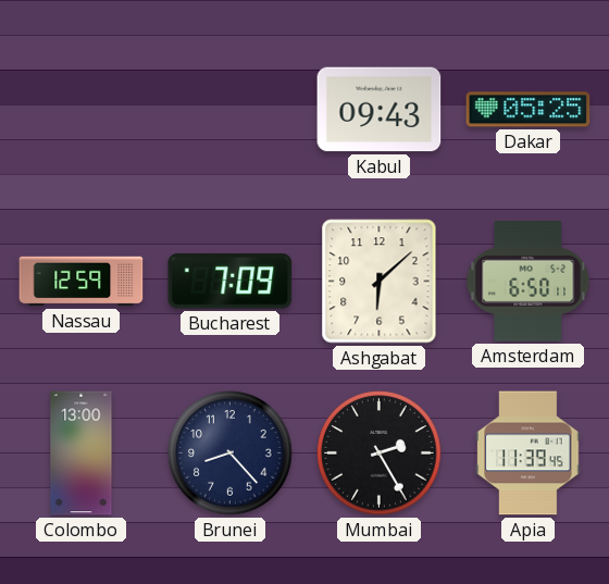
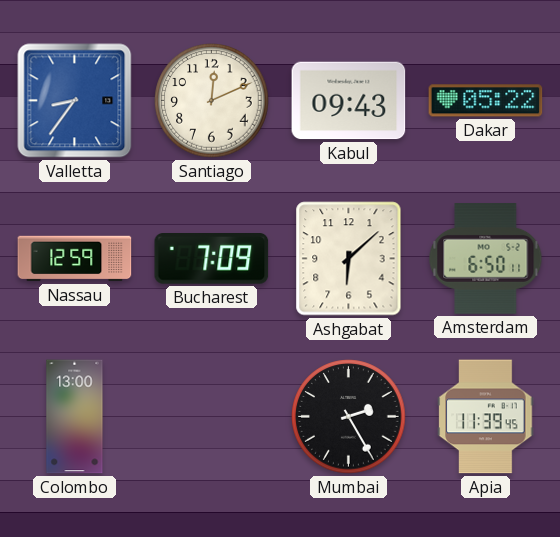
Valletta: none -> 8:36 (75, 101)
Santiago: none -> 12:11 (212, 101)
Dakar: 05:25 -> 05:22 (486, 101)
Brunei: 8:23 -> none (231, 453)
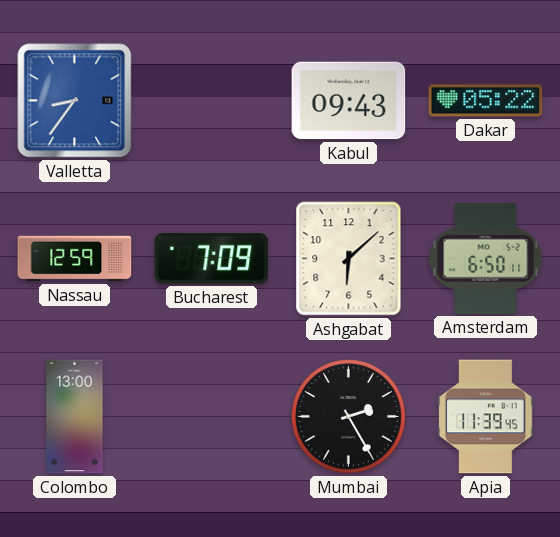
Santiago: 12:11 -> none (212, 101)
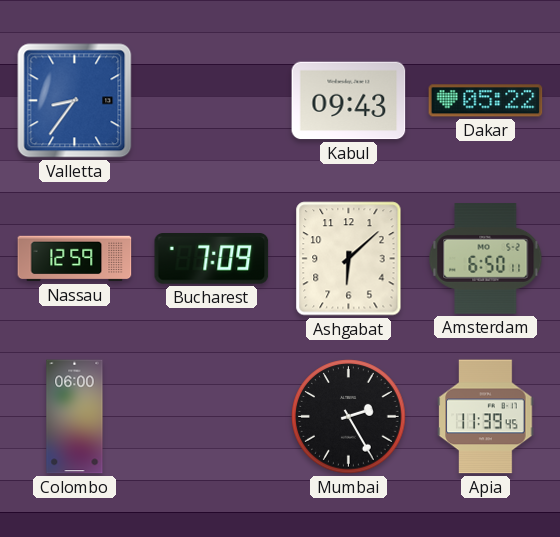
Colombo: 13:00 -> 06:00 (75, 417)
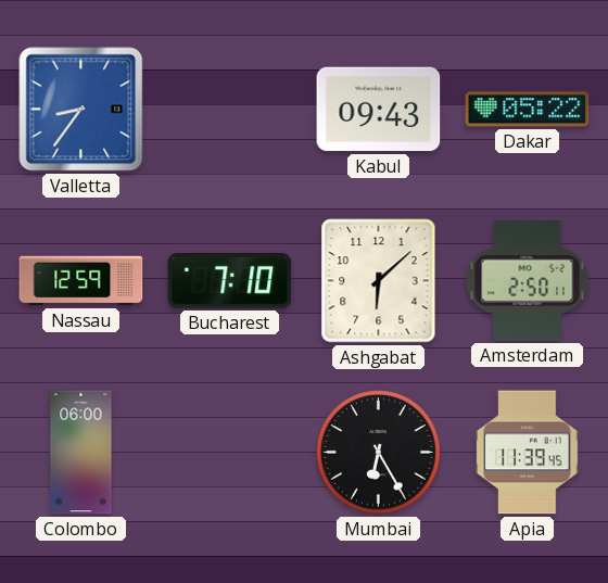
Bucharest: 7:09 -> 7:10 (230, 281)
Amsterdam: 6:50 -> 2:50 (528, 281)
Mumbai: 2:25 -> 6:25 (379, 453)
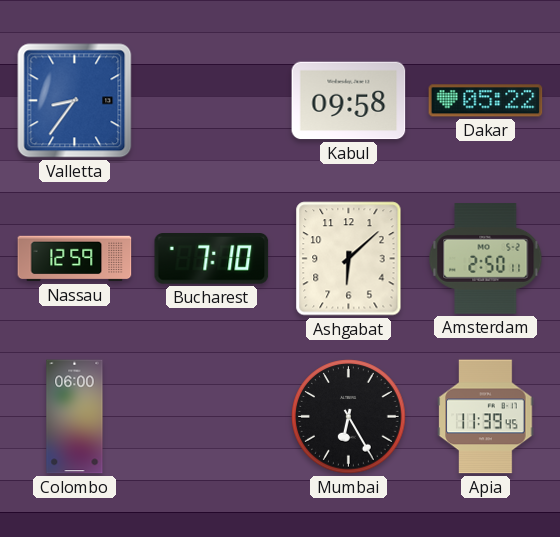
Kabul: 09:43 -> 09:58 (349, 101)
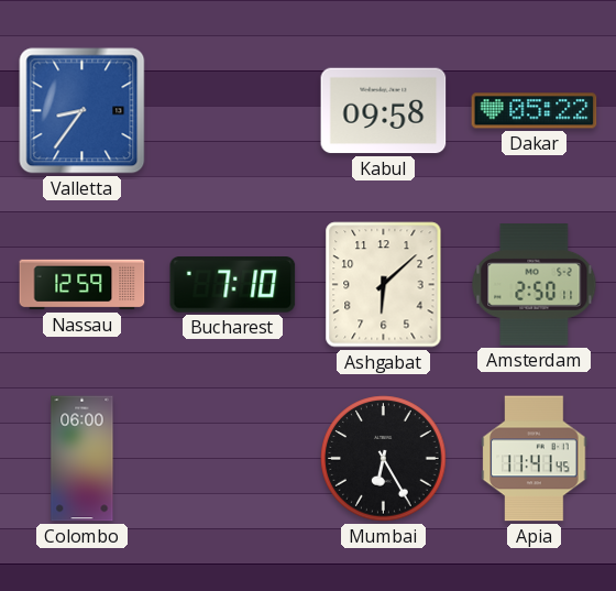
Apia: 11:39 -> 11:41 (535, 459)
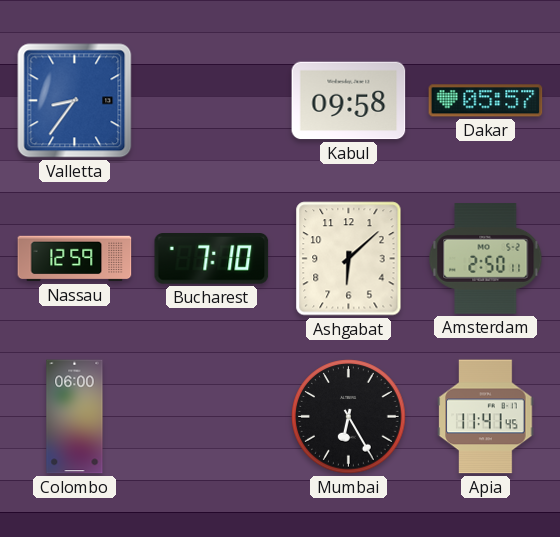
Dakar: 05:22 -> 05:57 (486, 101)
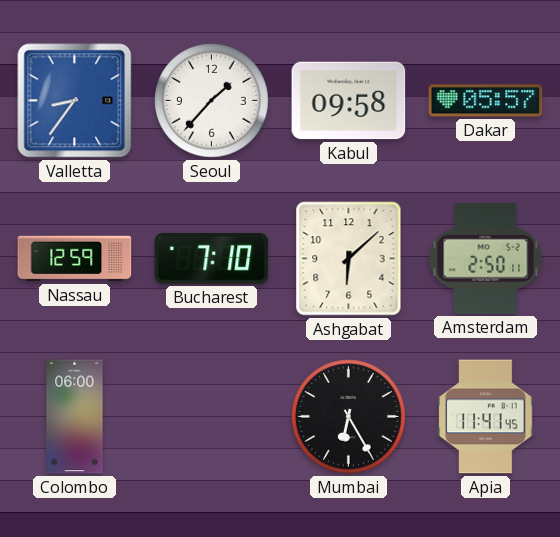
Seoul: none -> 1:37 (212, 101)
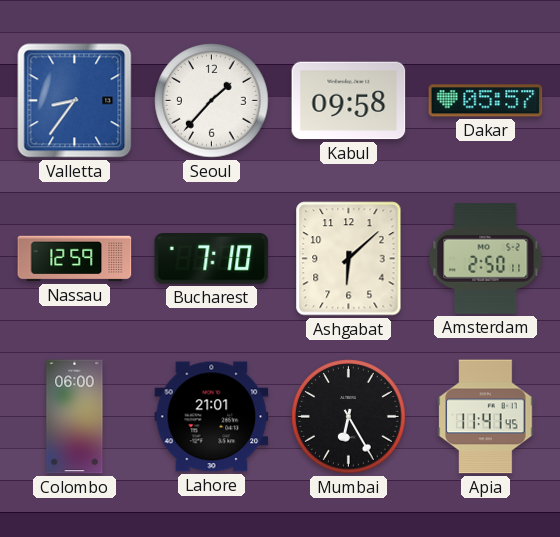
Lahore: none -> 21:01 (212, 417)
